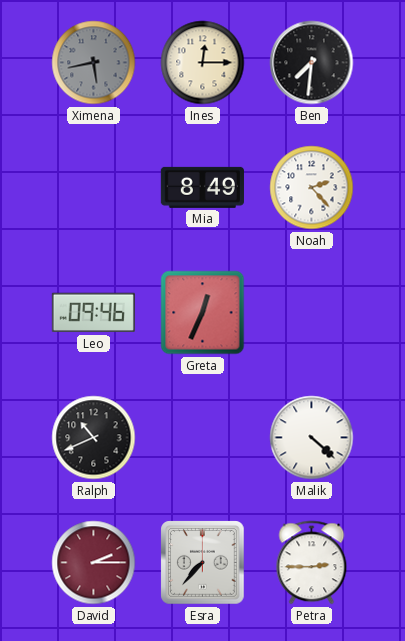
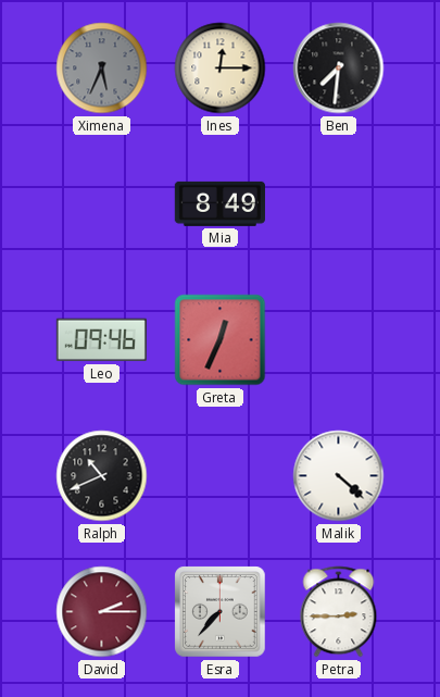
Ximena: 5:43 -> 5:34 (102, 69)
Noah: 2:23 -> none (312, 188)
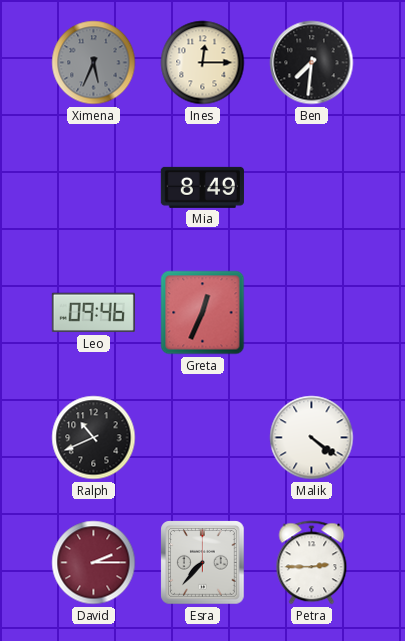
Malik: 4:22 -> 4:21 (312, 438)
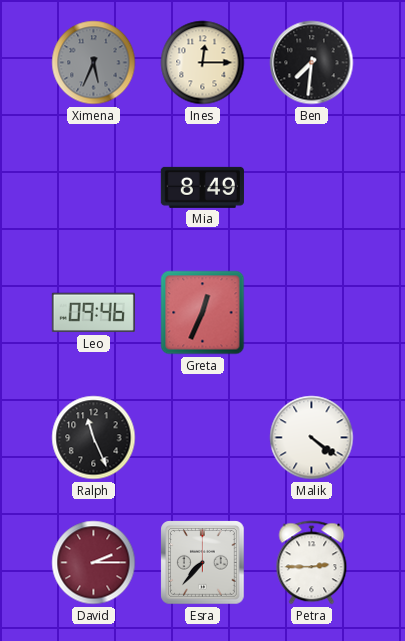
Ralph: 10:41 -> 11:26 (94, 438)
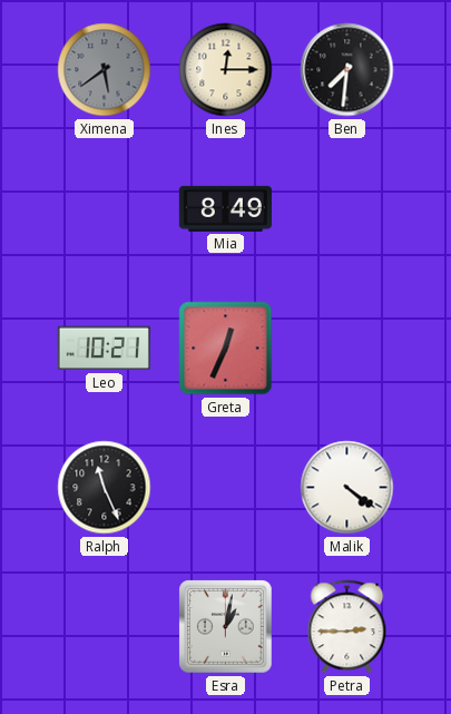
Ximena: 5:34 -> 5:39 (105, 70)
Leo: 09:46 -> 10:21 (104, 349)
David: 2:15 -> none (94, 563)
Esra: 7:37 -> 1:02 (226, 627)
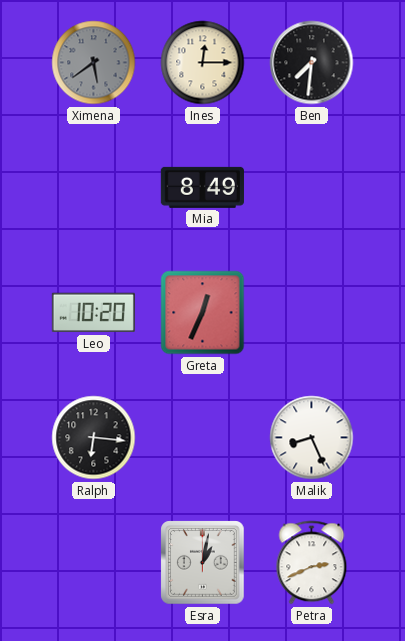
Leo: 10:21 -> 10:20 (93, 313)
Ralph: 11:26 -> 6:16 (94, 438)
Malik: 4:21 -> 8:26 (312, 438)
Petra: 2:45 -> 2:41 (312, 563)
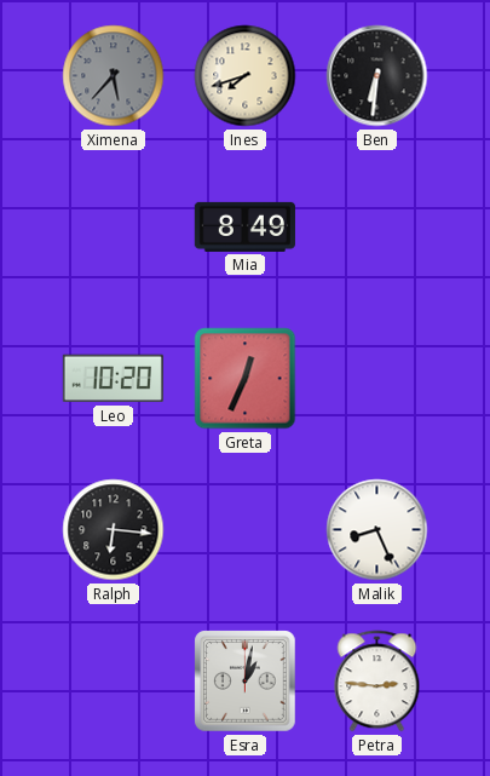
Ximena: 5:39 -> 5:37 (114, 76)
Ines: 12:15 -> 7:42 (246, 76)
Ben: 7:31 -> 6:31 (377, 76)
Petra: 2:41 -> 2:46 (377, 682)
